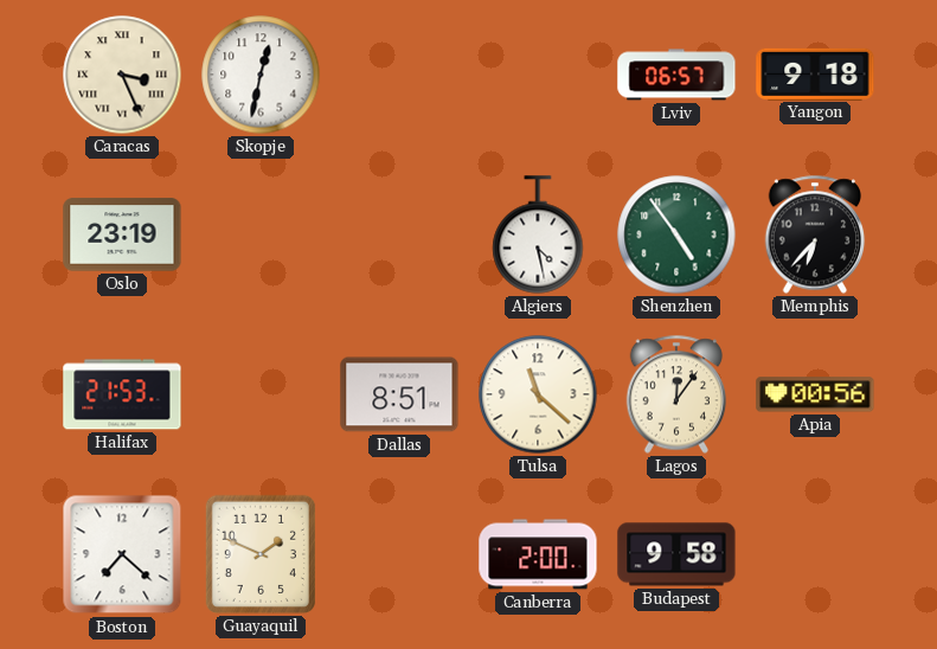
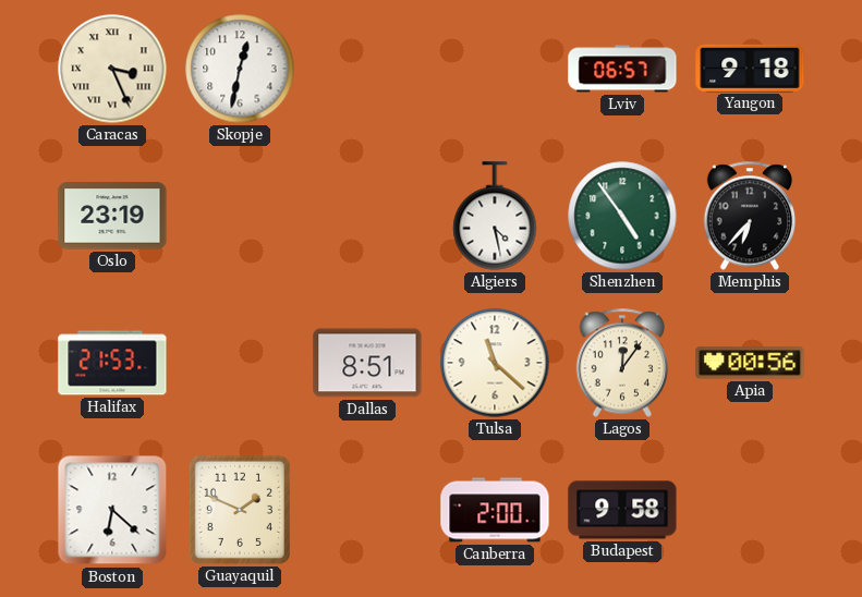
Boston: 7:22 -> 6:22 (112, 510)
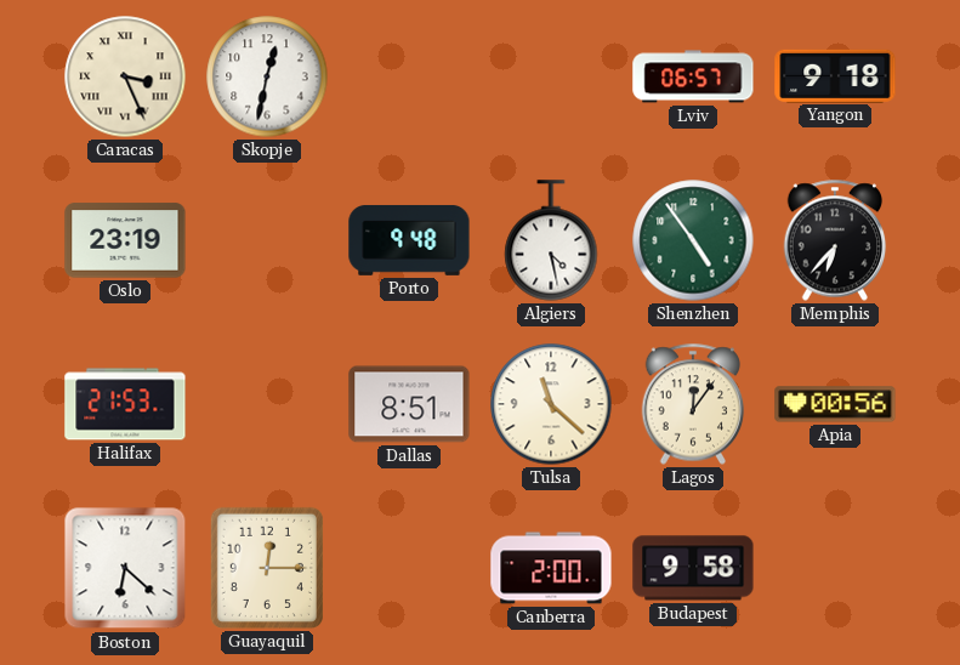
Porto: none -> 9:48 (409, 240)
Guayaquil: 1:49 -> 12:15 (267, 568)
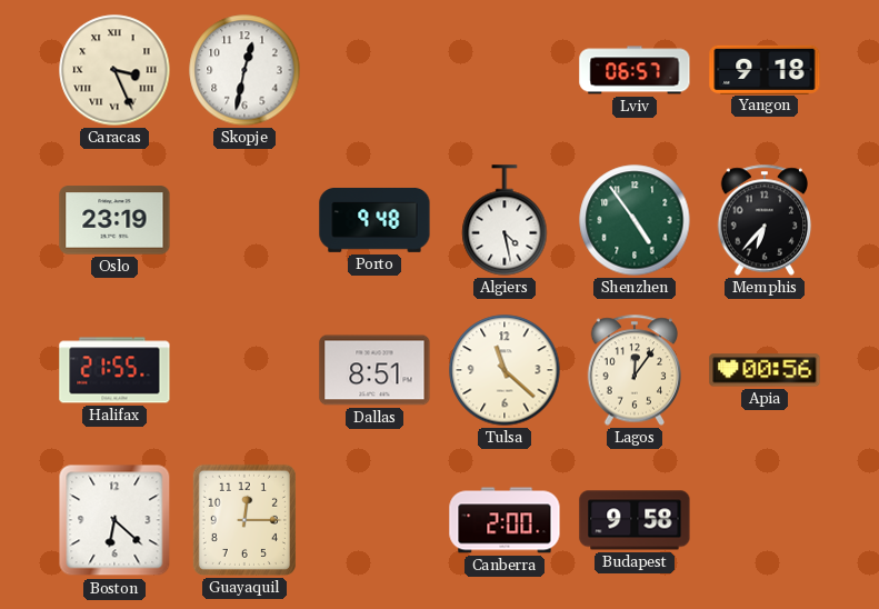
Halifax: 21:53 -> 21:55 (114, 370)
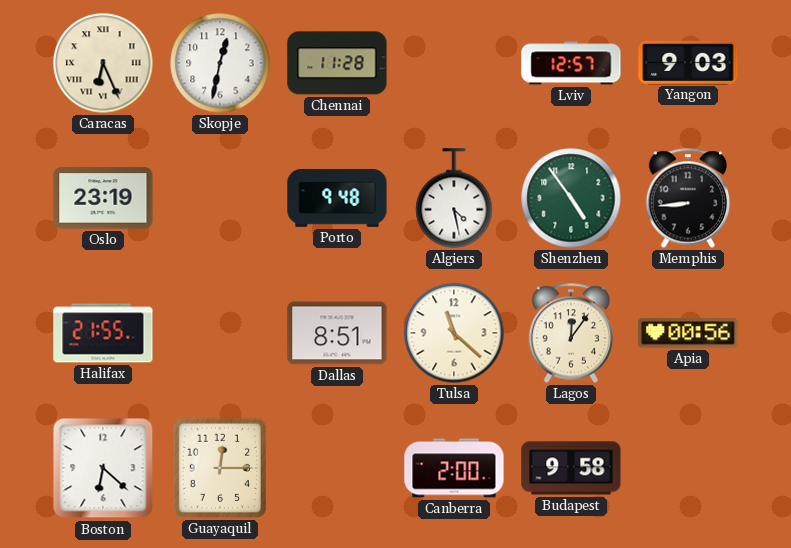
Caracas: 3:26 -> 6:26 (103, 63)
Chennai: none -> 11:28 (337, 63)
Lviv: 06:57 -> 12:57 (571, 63)
Yangon: 9:18 -> 9:03 (688, 62)
Memphis: 6:37 -> 8:44 (688, 198)
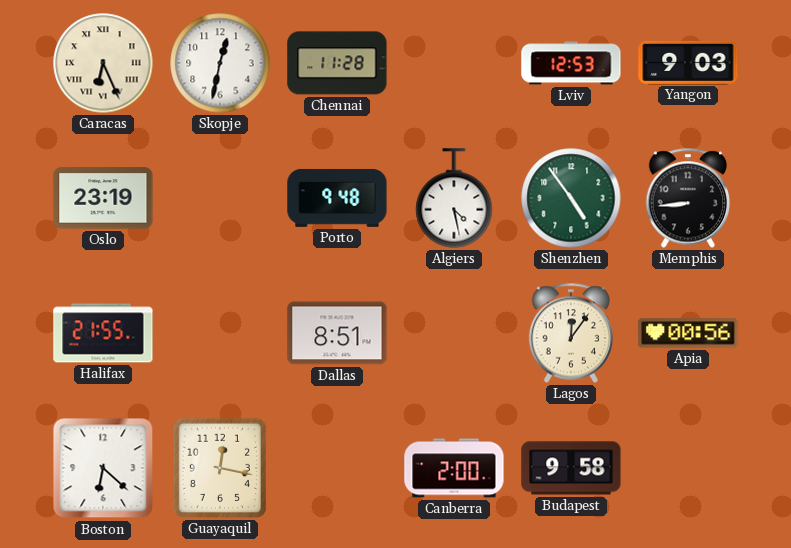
Lviv: 12:57 -> 12:53 (571, 63)
Tulsa: 11:22 -> none (454, 333)
Guayaquil: 12:15 -> 12:17 (220, 468)
